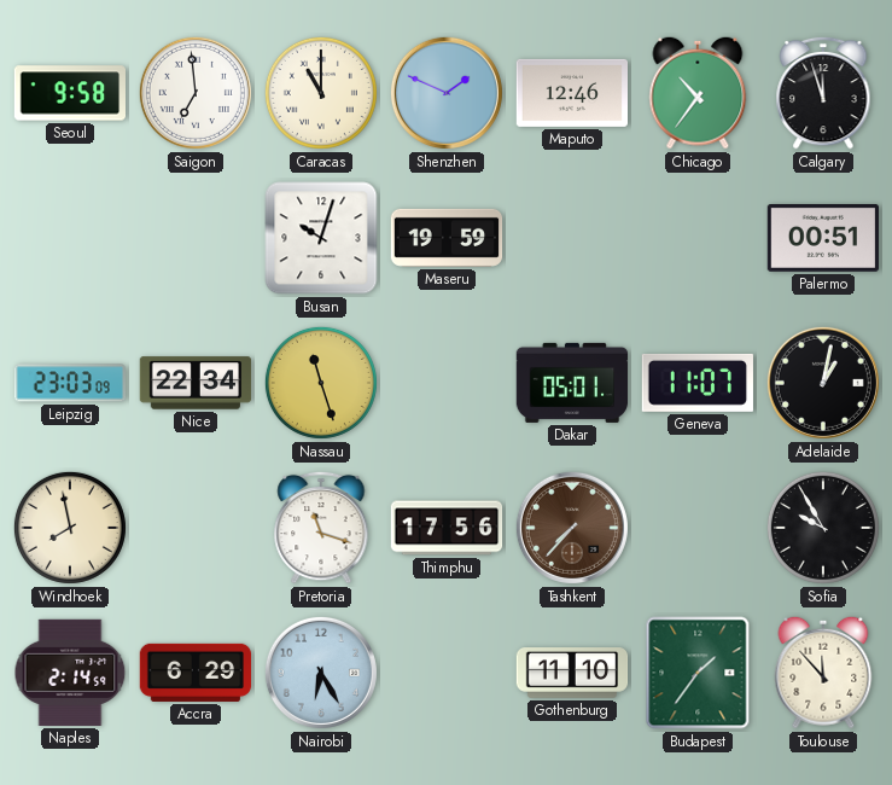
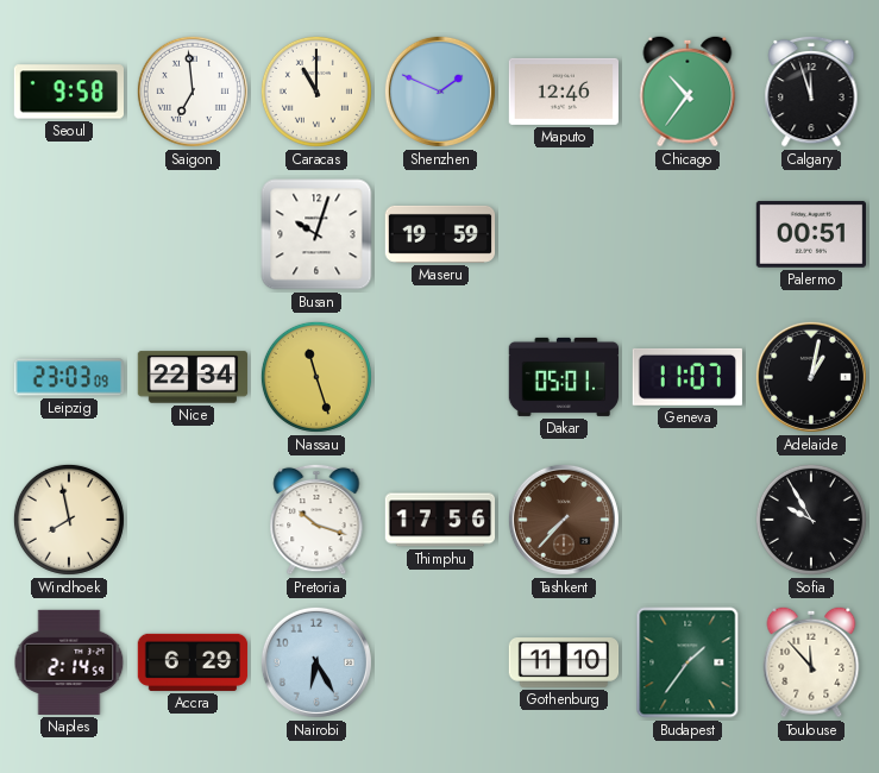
Pretoria: 11:18 -> 10:18 (316, 520)
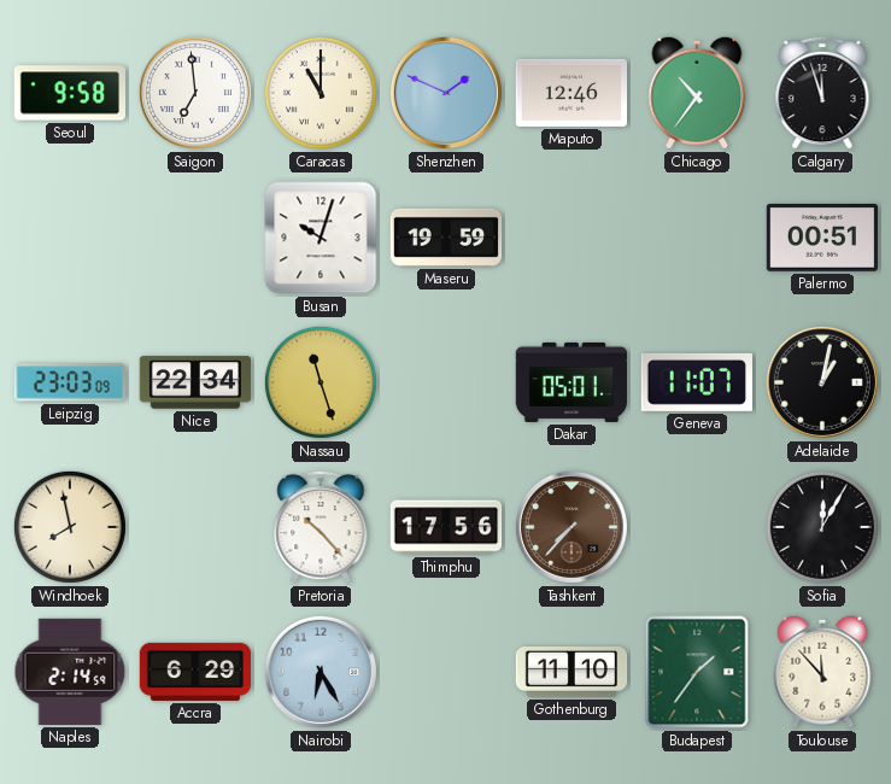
Pretoria: 10:18 -> 10:23 (321, 527)
Sofia: 9:55 -> 12:05 (822, 527)
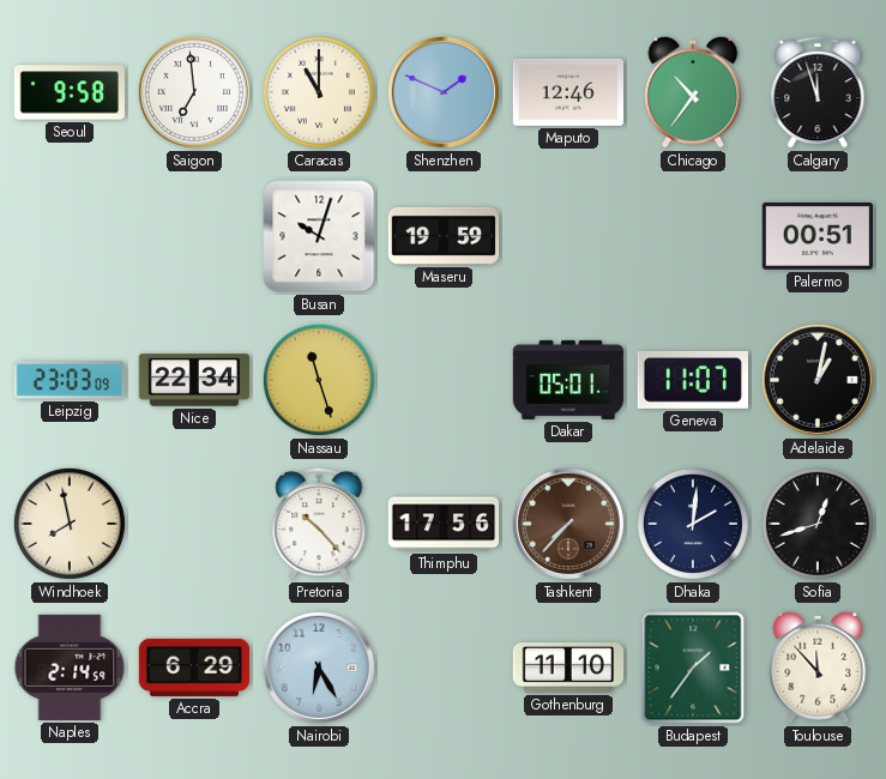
Dhaka: none -> 2:01 (693, 524)
Sofia: 12:05 -> 12:42 (818, 524)
